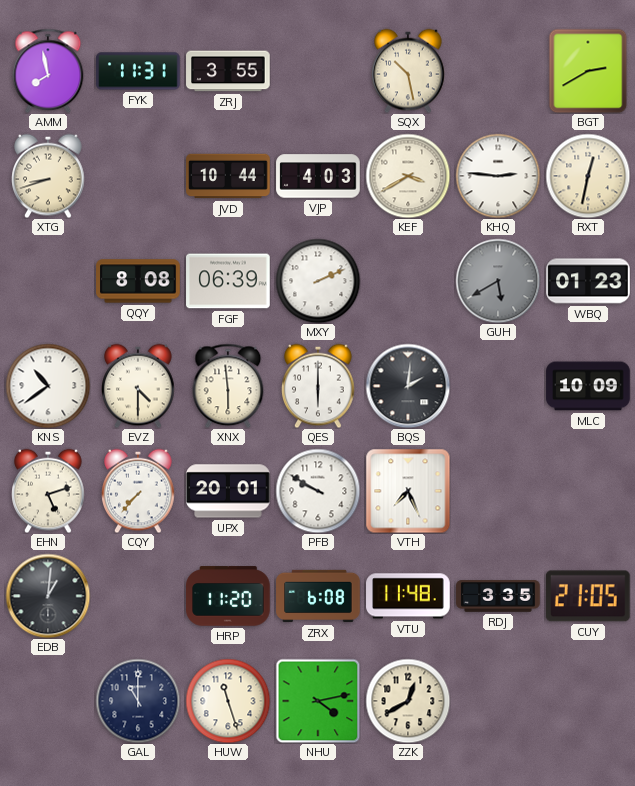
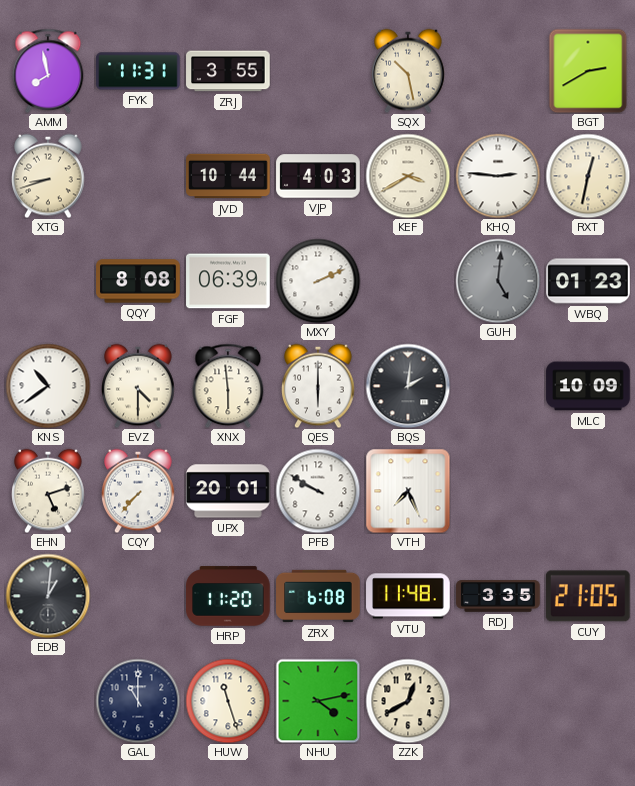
GUH: 5:40 -> 5:01 (498, 281)
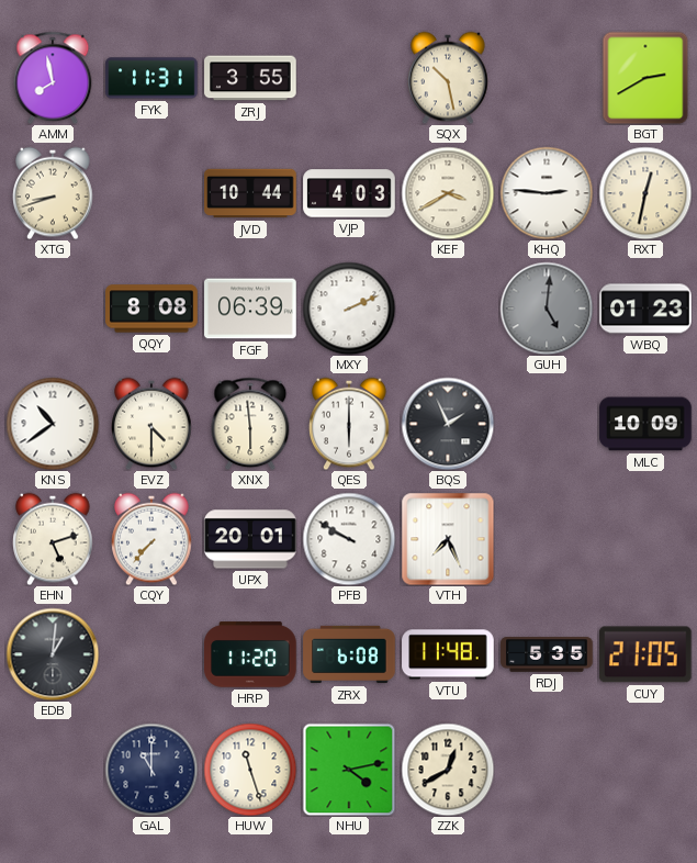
BQS: 2:01 -> 1:56 (448, 424)
RDJ: 3:35 -> 5:35 (547, 654)
